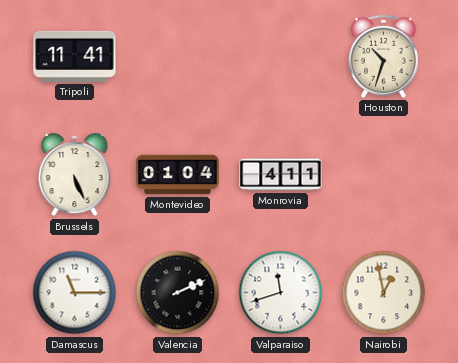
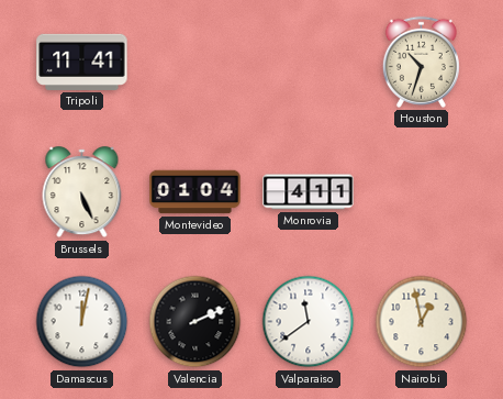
Damascus: 11:15 -> 12:02 (82, 322)
Valparaiso: 11:42 -> 11:39 (309, 322)
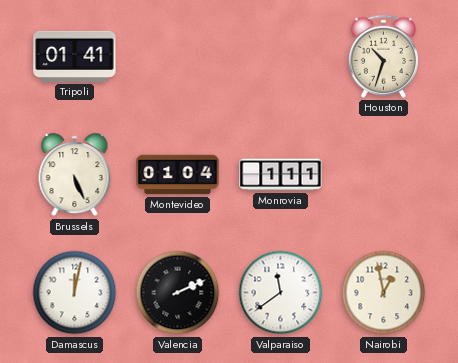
Tripoli: 11:41 -> 01:41 (75, 56)
Monrovia: 4:11 -> 1:11 (281, 175)
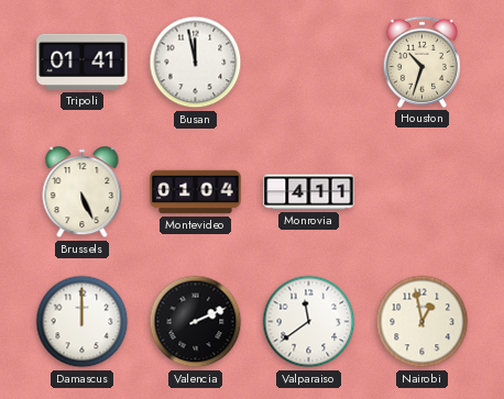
Busan: none -> 11:58 (196, 63)
Monrovia: 1:11 -> 4:11 (309, 192)
Damascus: 12:02 -> 12:00 (83, 322)
